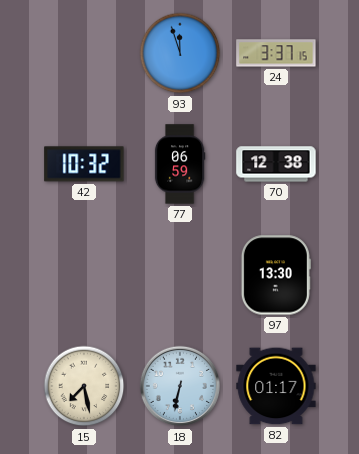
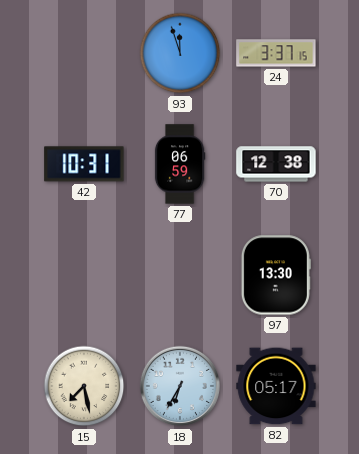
42: 10:32 -> 10:31 (84, 164)
18: 6:32 -> 6:35 (180, 386)
82: 01:17 -> 05:17 (276, 386)
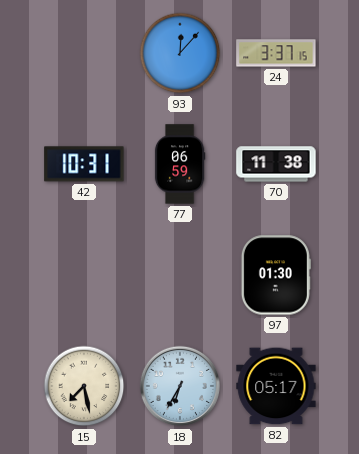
93: 11:57 -> 12:07 (180, 53)
70: 12:38 -> 11:38 (276, 164)
97: 13:30 -> 01:30 (276, 275)
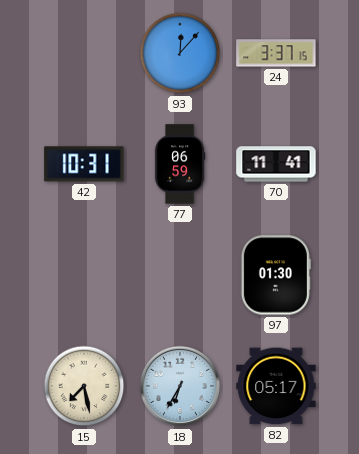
70: 11:38 -> 11:41 (276, 164)
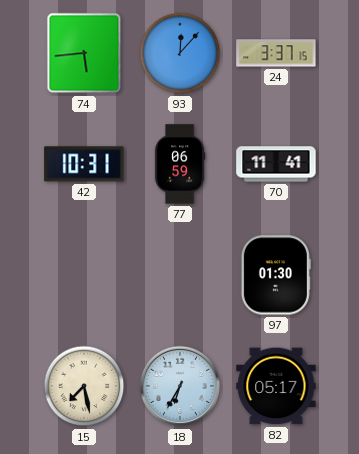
74: none -> 5:44 (84, 53)
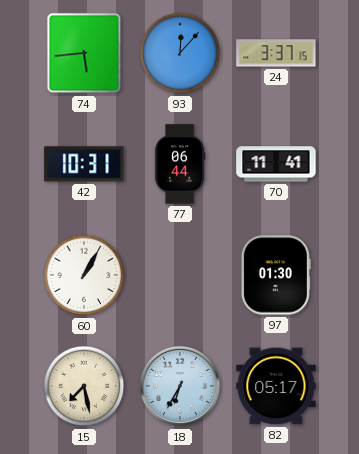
77: 06:59 -> 06:44 (180, 164)
60: none -> 1:05 (84, 275)
